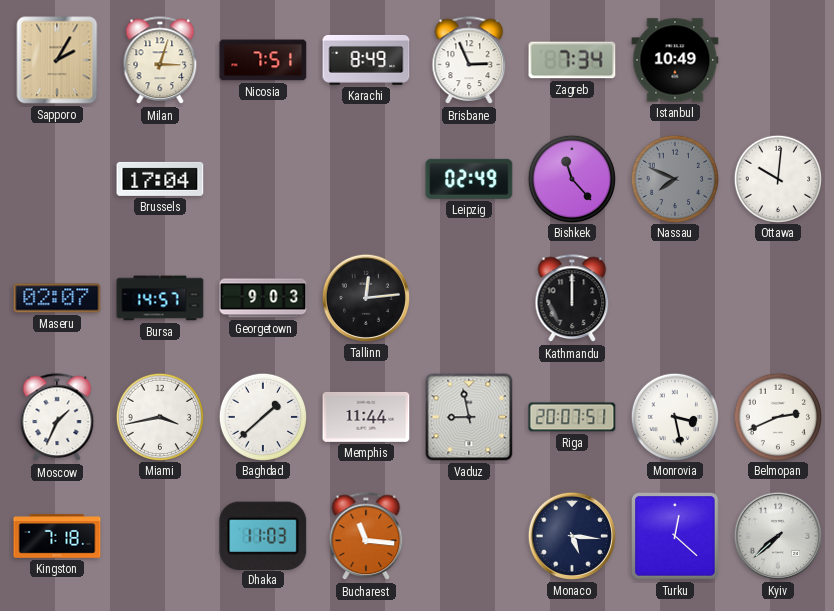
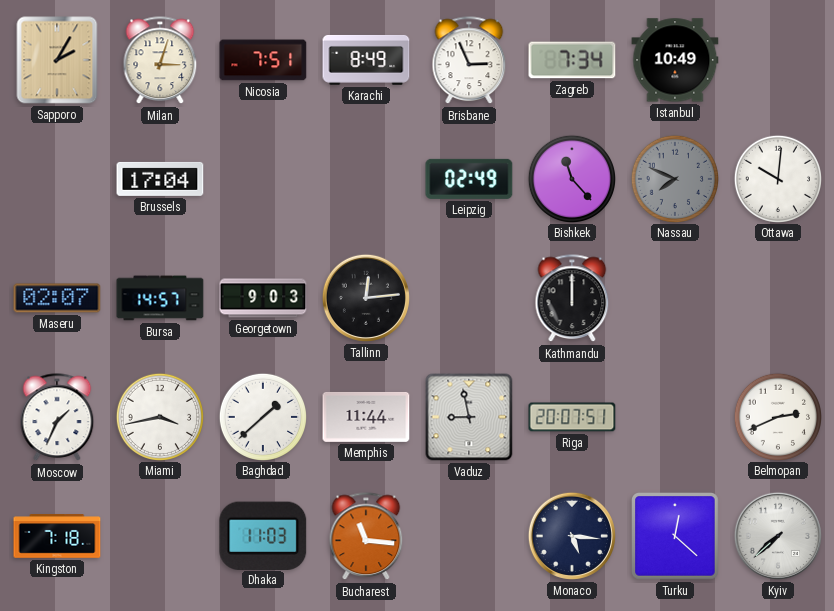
Monrovia: 3:28 -> none (674, 416)
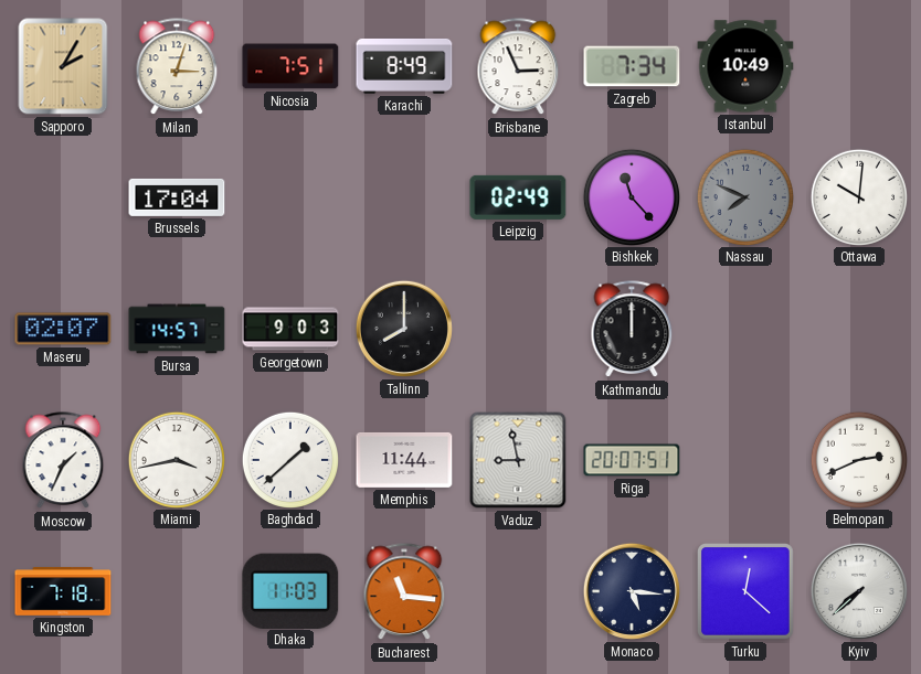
Tallinn: 12:14 -> 8:00 (404, 329)
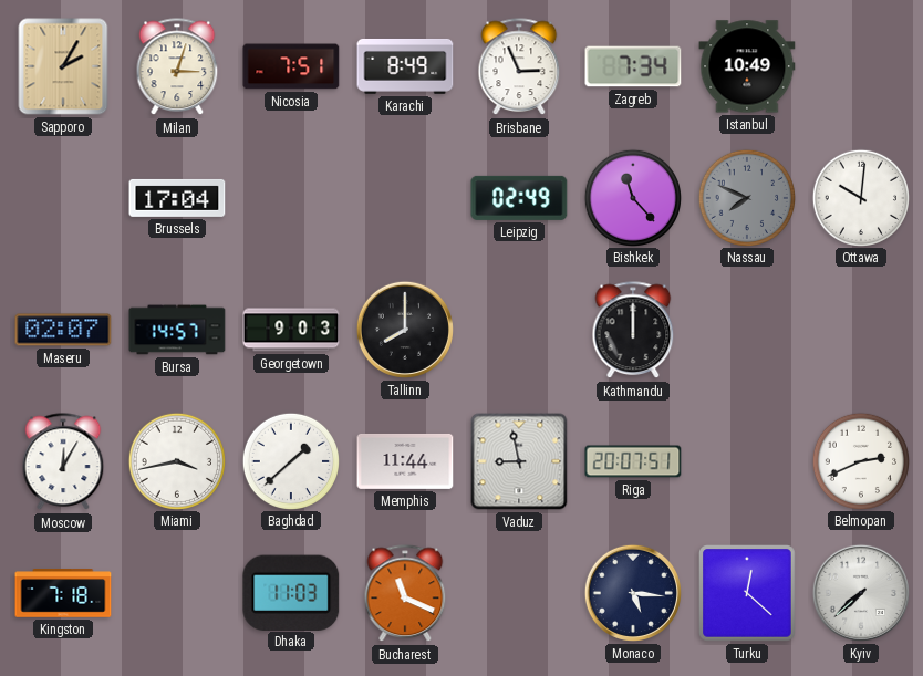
Moscow: 1:34 -> 12:05 (63, 462)
Bucharest: 11:16 -> 11:19 (405, 594)
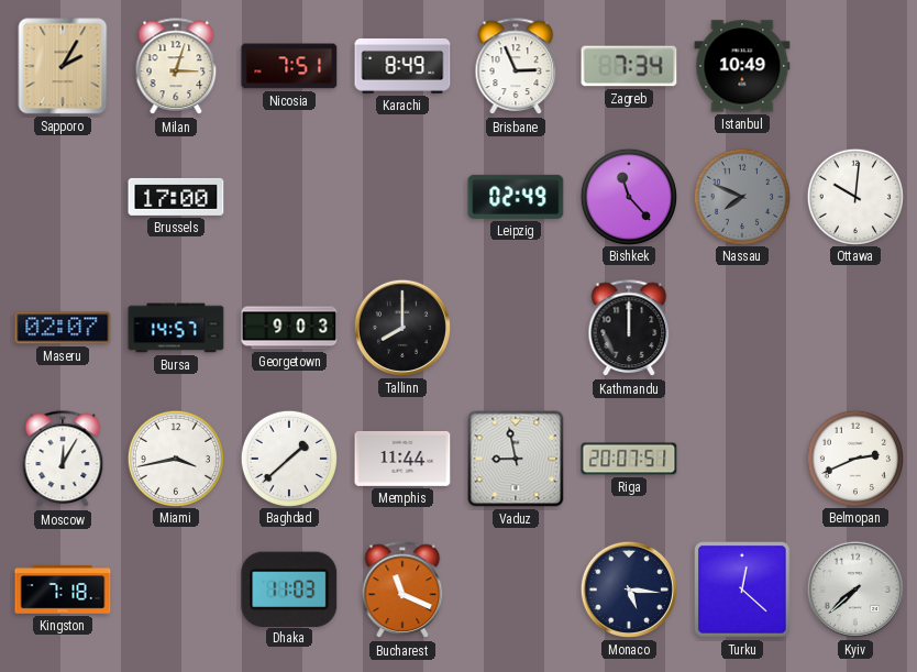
Brussels: 17:04 -> 17:00 (176, 197)
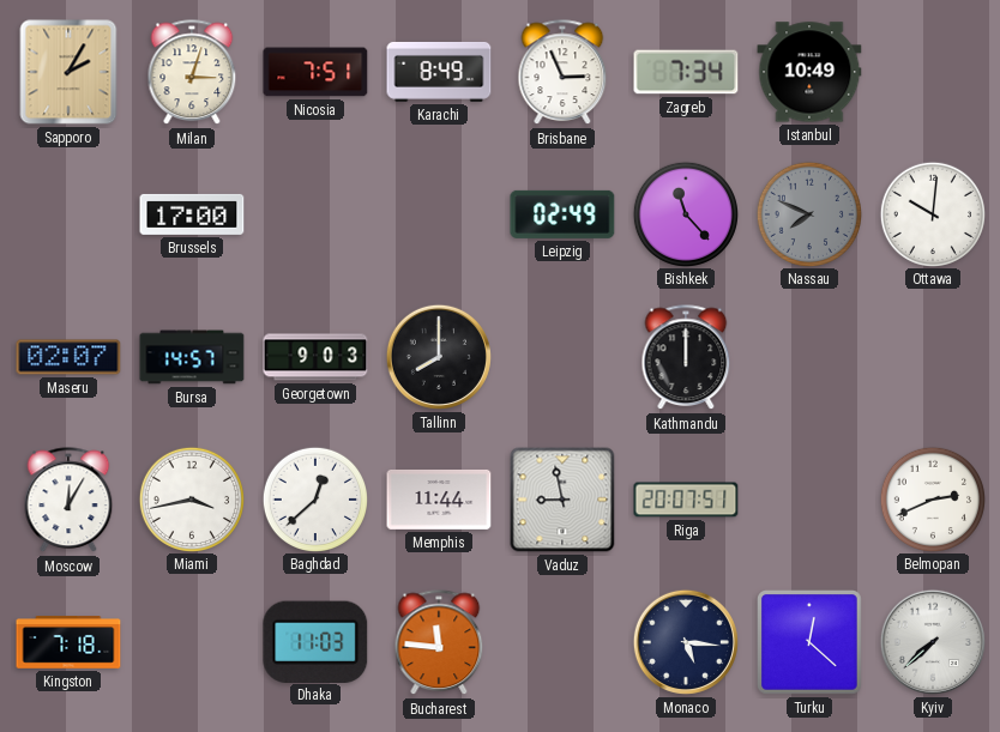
Baghdad: 1:38 -> 12:38 (314, 498)
Bucharest: 11:19 -> 11:46 (439, 643)
